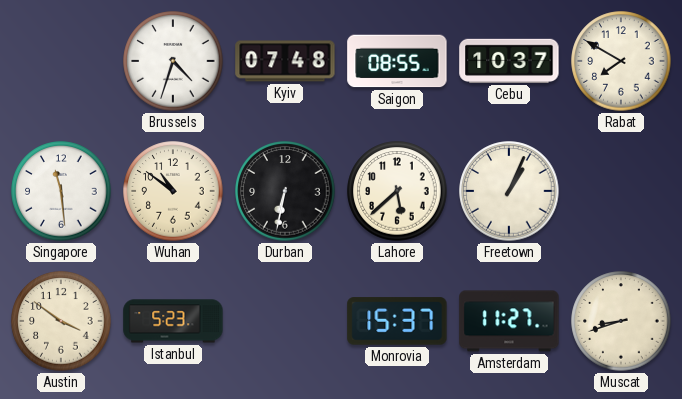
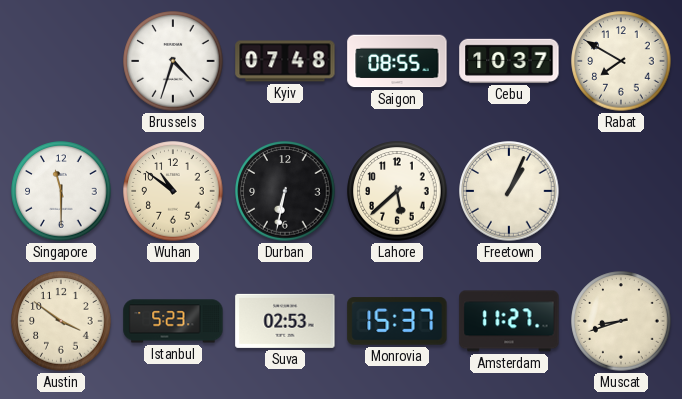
Singapore: 11:29 -> 11:30 (61, 191)
Suva: none -> 02:53 (285, 321)
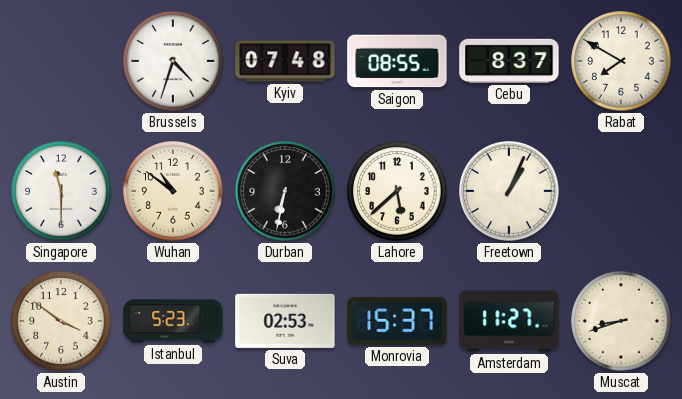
Cebu: 10:37 -> 8:37 (509, 61)
